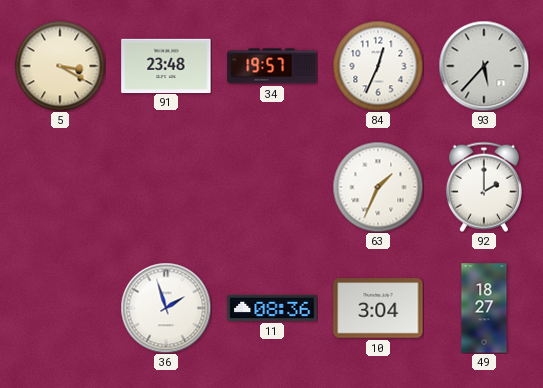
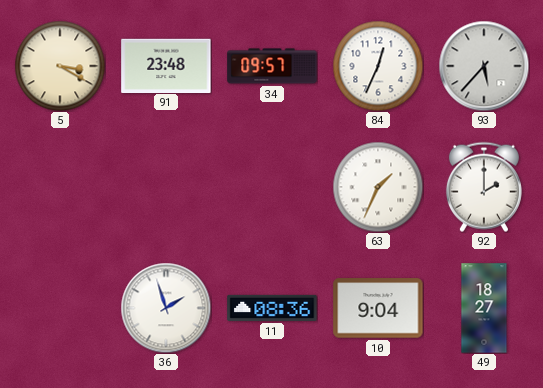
34: 19:57 -> 09:57 (272, 66)
10: 3:04 -> 9:04 (378, 308)
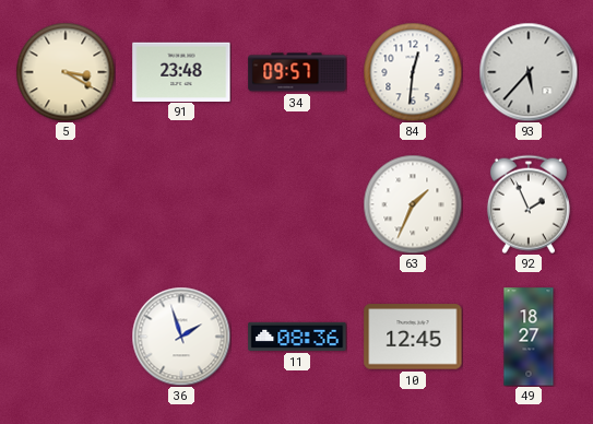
84: 12:34 -> 12:31 (413, 72)
92: 2:00 -> 1:56 (529, 204)
10: 9:04 -> 12:45 (413, 337)
